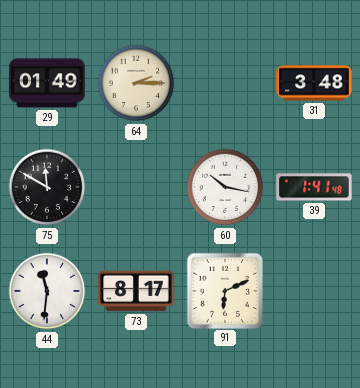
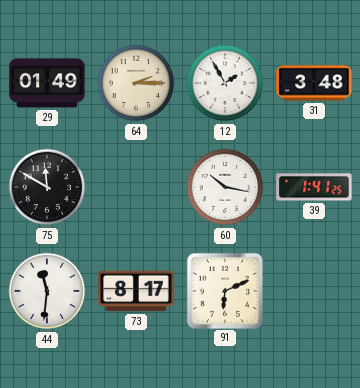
12: none -> 1:55 (225, 83)
39: 1:41:48 -> 1:41:25 (314, 187)
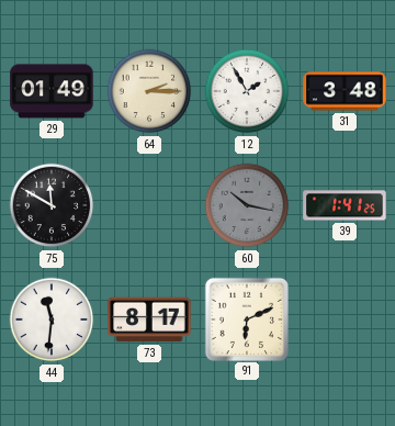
60 dial: white -> grey (247, 205)
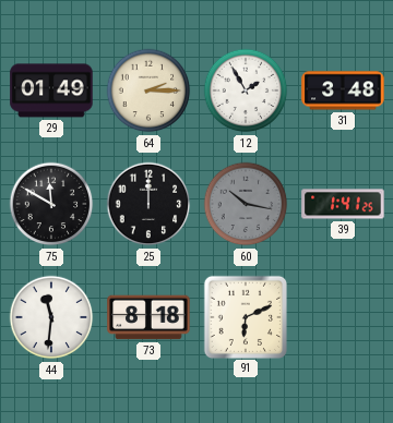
25: none -> 12:00 (148, 204)
73: 8:17 -> 8:18 (148, 317)
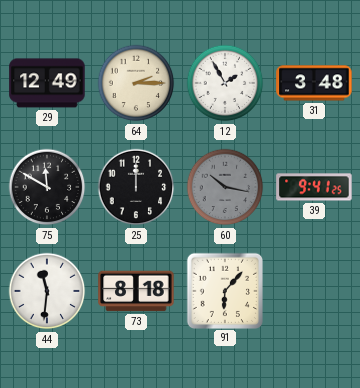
29: 01:49 -> 12:49 (47, 83)
39: 1:41 -> 9:41 (314, 187)
91: 6:11 -> 6:07 (224, 290)
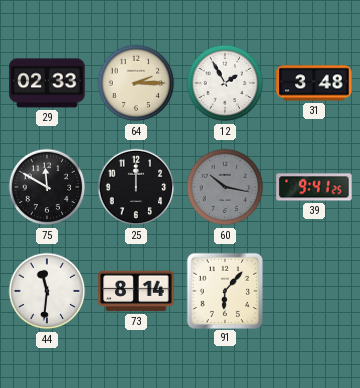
29: 12:49 -> 02:33 (47, 83)
73: 8:18 -> 8:14 (136, 291)
